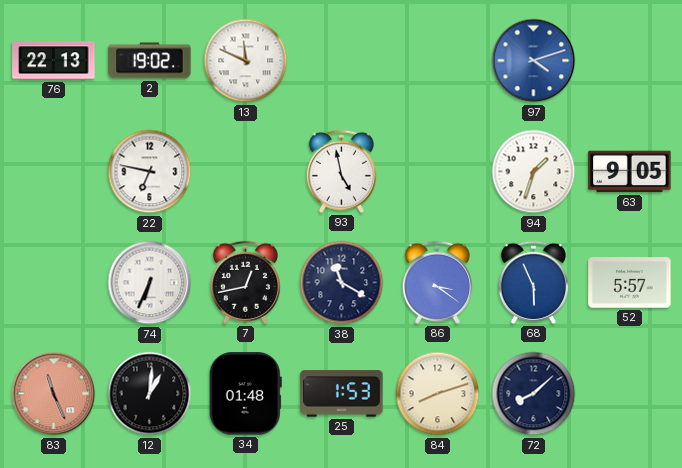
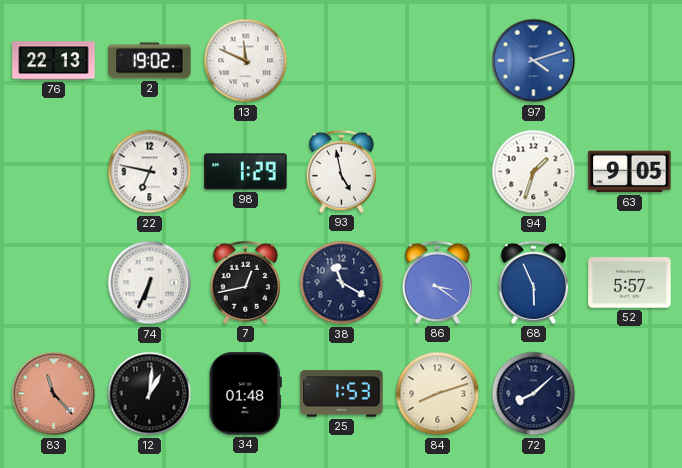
98: none -> 1:29 (246, 172)
83: 11:26 -> 11:23 (54, 394)
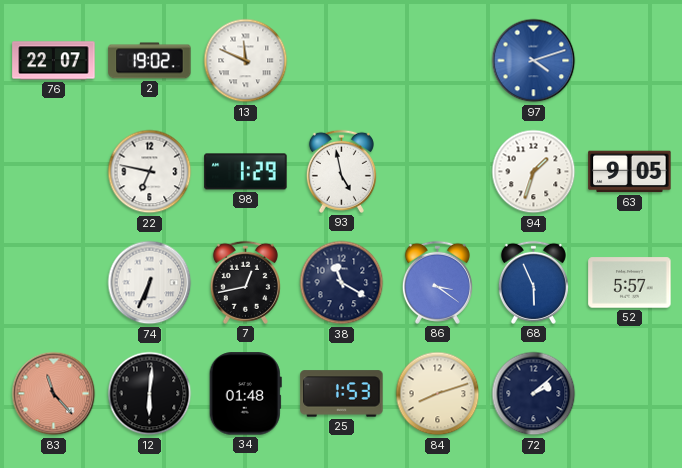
76: 22:13 -> 22:07 (54, 61)
12: 1:01 -> 6:01 (150, 394)
72: 8:08 -> 2:08 (534, 394)
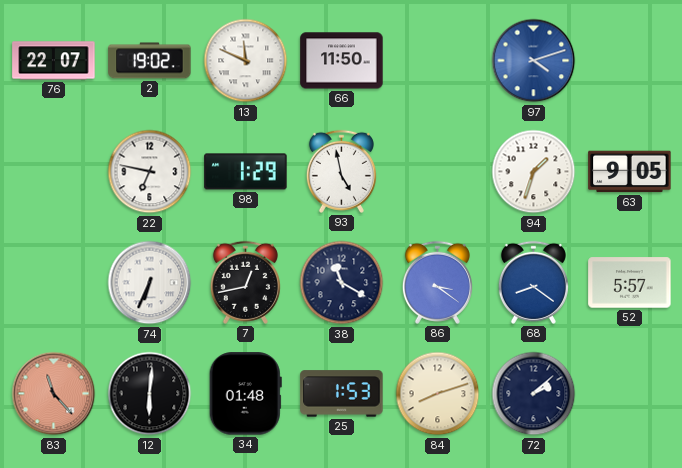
66: none -> 11:50 (342, 61)
68: 5:56 -> 8:21 (533, 282)
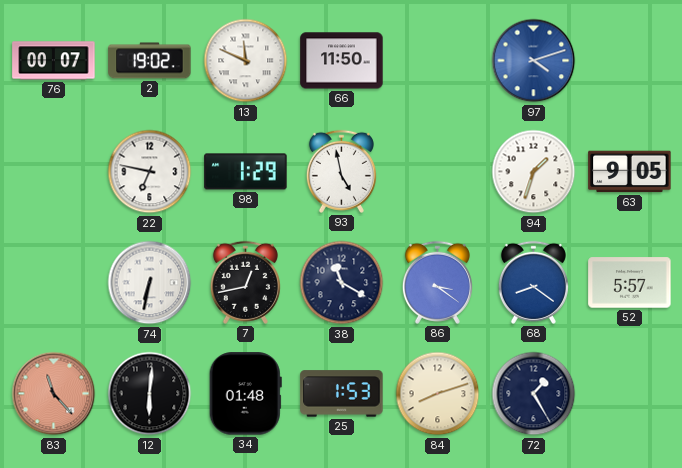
76: 22:07 -> 00:07 (54, 61)
74: 6:34 -> 6:32 (150, 283)
72: 2:08 -> 1:25 (534, 394)
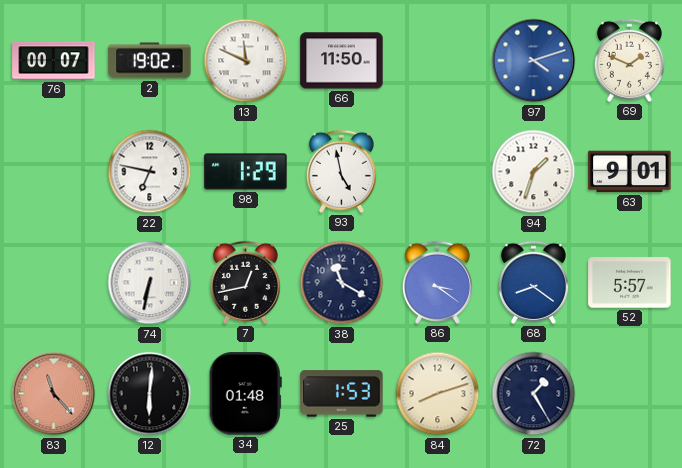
69: none -> 1:49 (629, 60)
63: 9:05 -> 9:01 (630, 172)
